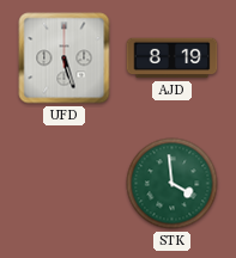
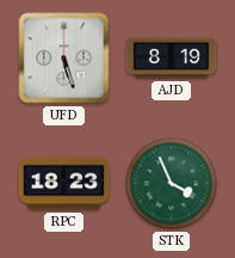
RPC: none -> 18:23 (64, 184)
STK: 3:59 -> 3:56 (172, 184)
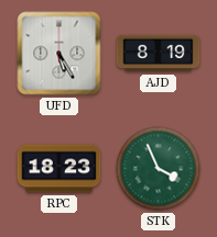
UFD: 5:27 -> 5:25 (59, 54)
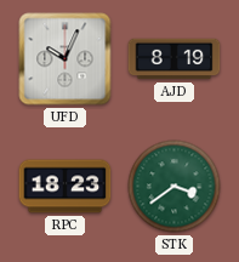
UFD: 5:25 -> 10:04 (66, 59)
STK: 3:56 -> 3:39 (175, 187)
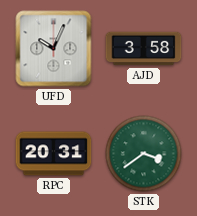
AJD: 8:19 -> 3:58 (144, 49)
RPC: 18:23 -> 20:31 (54, 154)
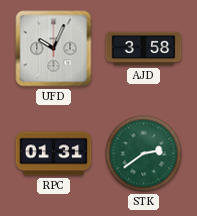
RPC: 20:31 -> 01:31 (54, 154)
STK: 3:39 -> 2:39 (144, 154)
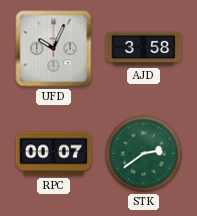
RPC: 01:31 -> 00:07 (54, 154)
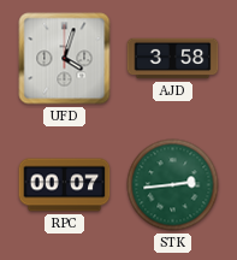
UFD: 10:04 -> 4:03 (65, 59)
STK: 2:39 -> 2:44 (173, 185)
